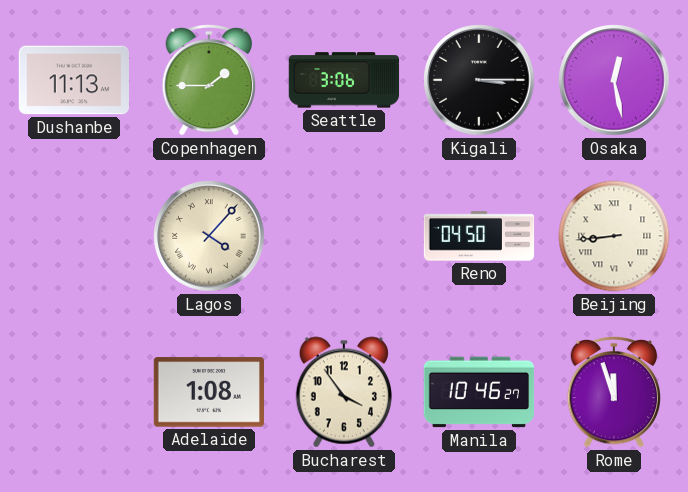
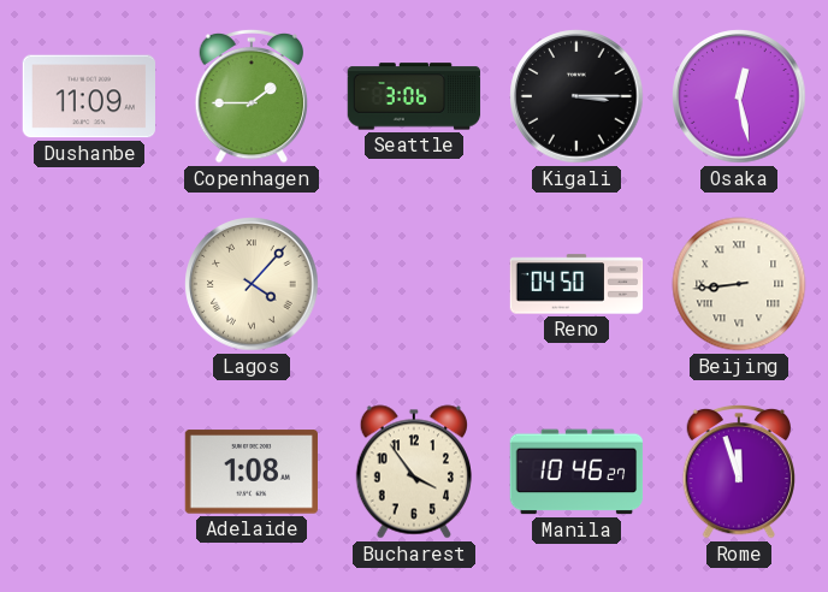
Dushanbe: 11:13 -> 11:09 (89, 96)
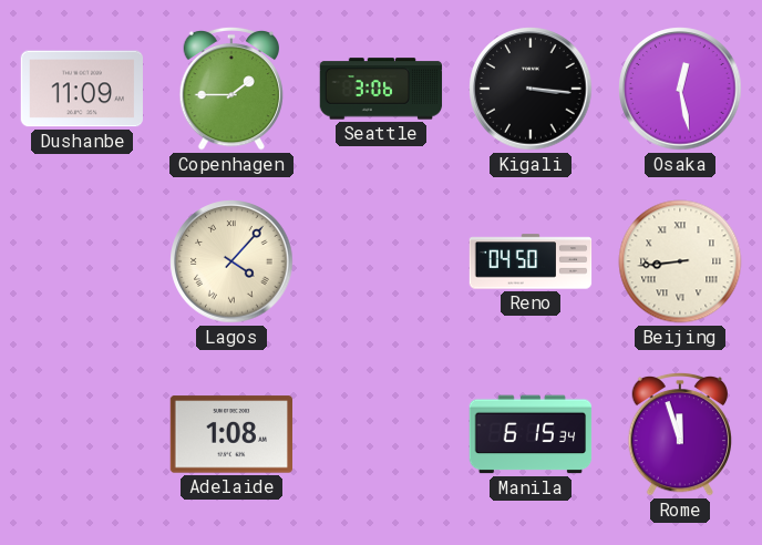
Kigali: 3:15 -> 3:16 (531, 89)
Bucharest: 3:54 -> none (413, 472)
Manila: 10:46 -> 6:15 (531, 434)
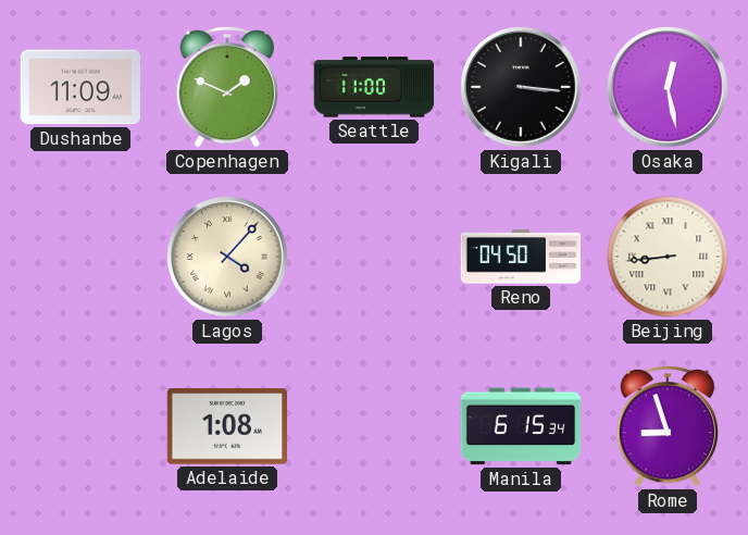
Copenhagen: 1:45 -> 1:49 (227, 87)
Seattle: 3:06 -> 11:00 (374, 87)
Rome: 11:57 -> 8:57 (668, 426)
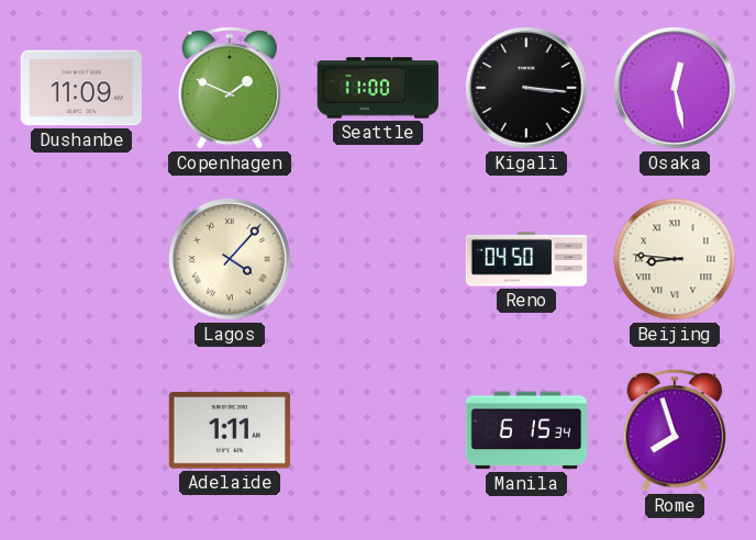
Beijing: 8:44 -> 8:46 (675, 259)
Adelaide: 1:08 -> 1:11 (229, 430)
Rome: 8:57 -> 7:57 (675, 430)
